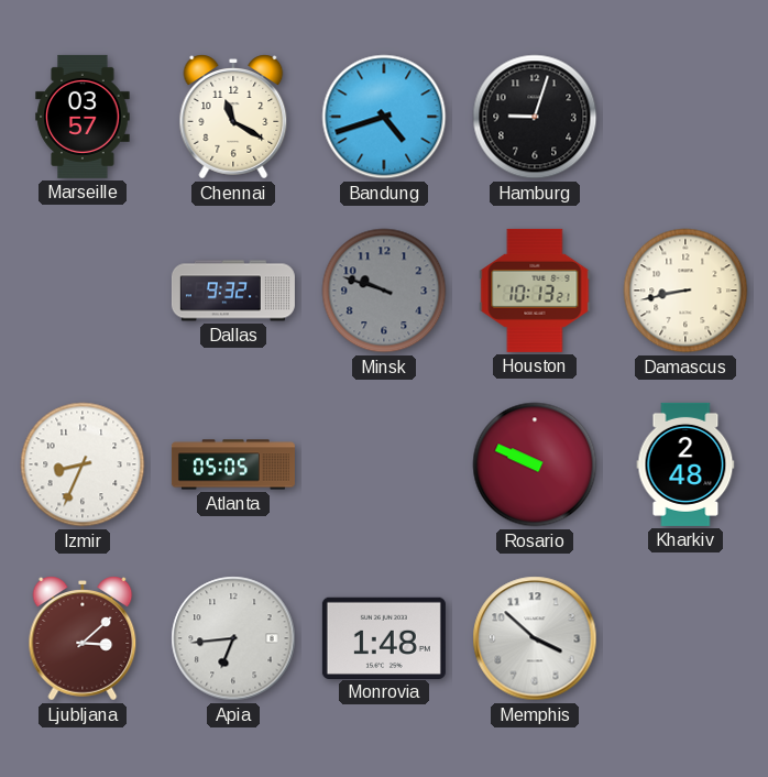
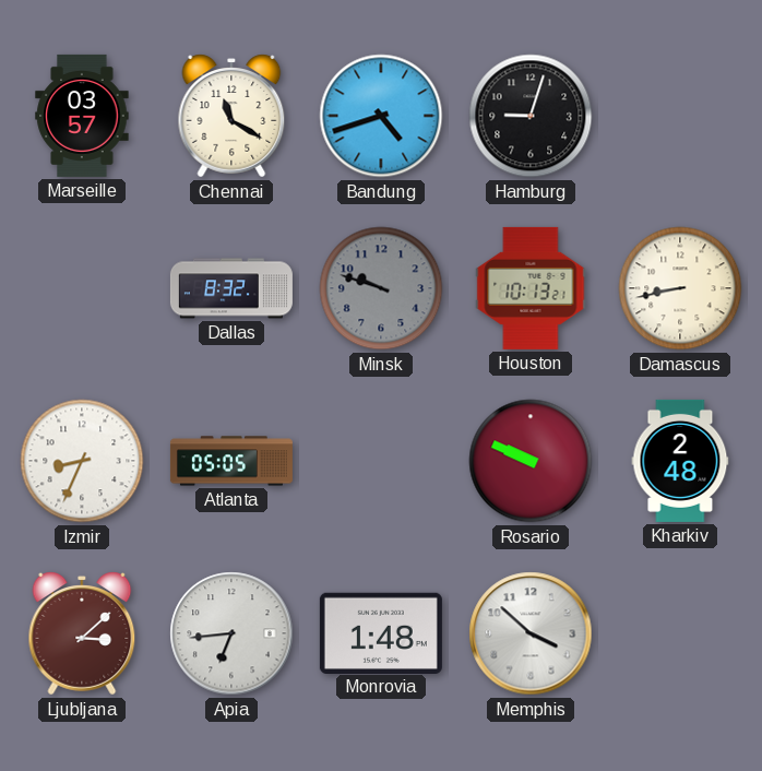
Dallas: 9:32 -> 8:32 (231, 288)
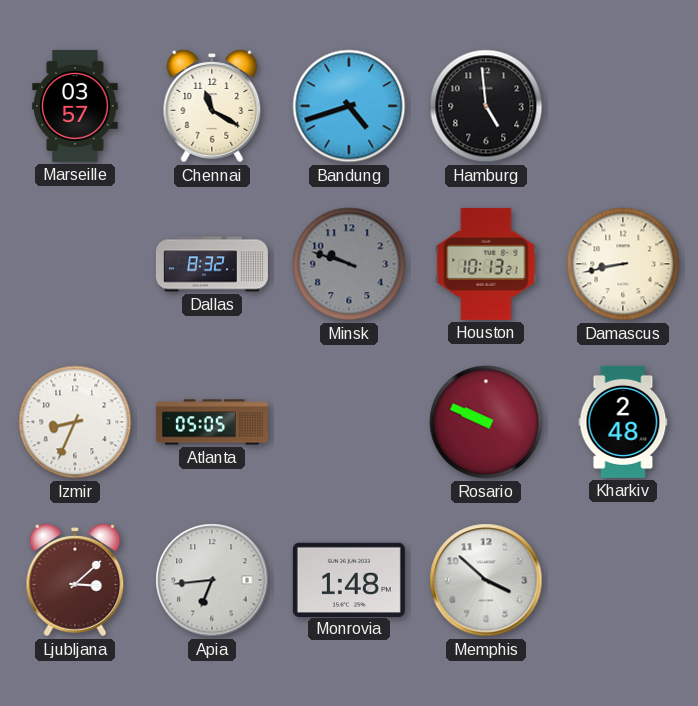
Hamburg: 9:03 -> 4:59 (486, 106)
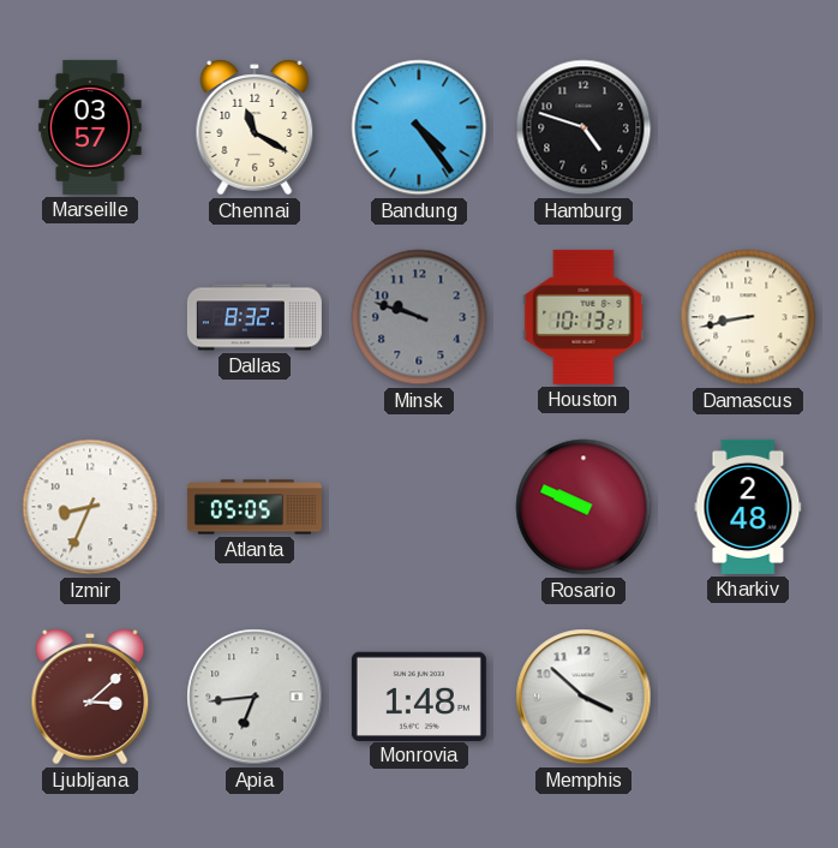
Bandung: 4:42 -> 4:24 (419, 127)
Hamburg: 4:59 -> 4:48 (583, 127)
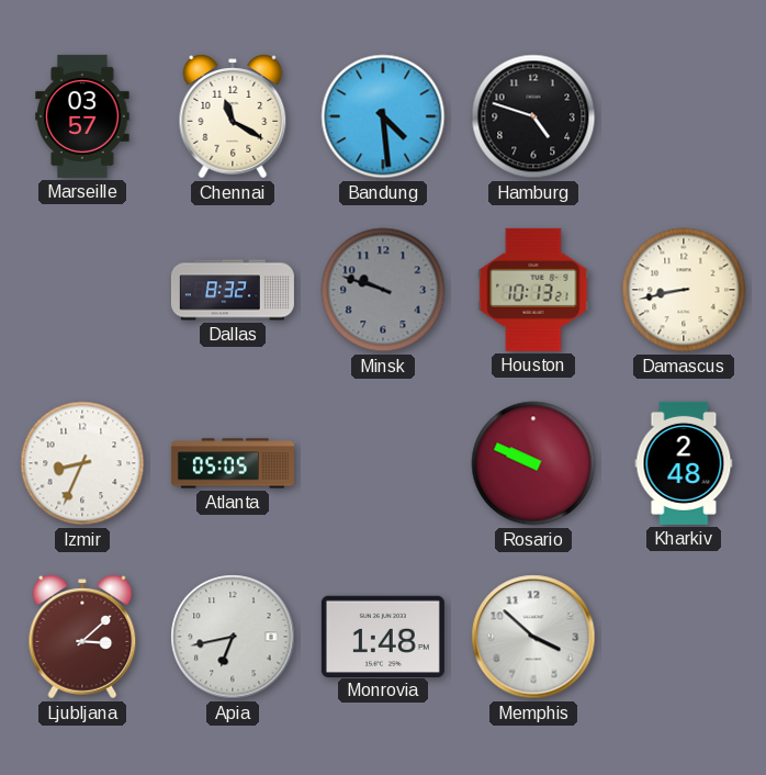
Bandung: 4:24 -> 4:29 (383, 116)
Apia: 6:44 -> 6:43 (233, 637)
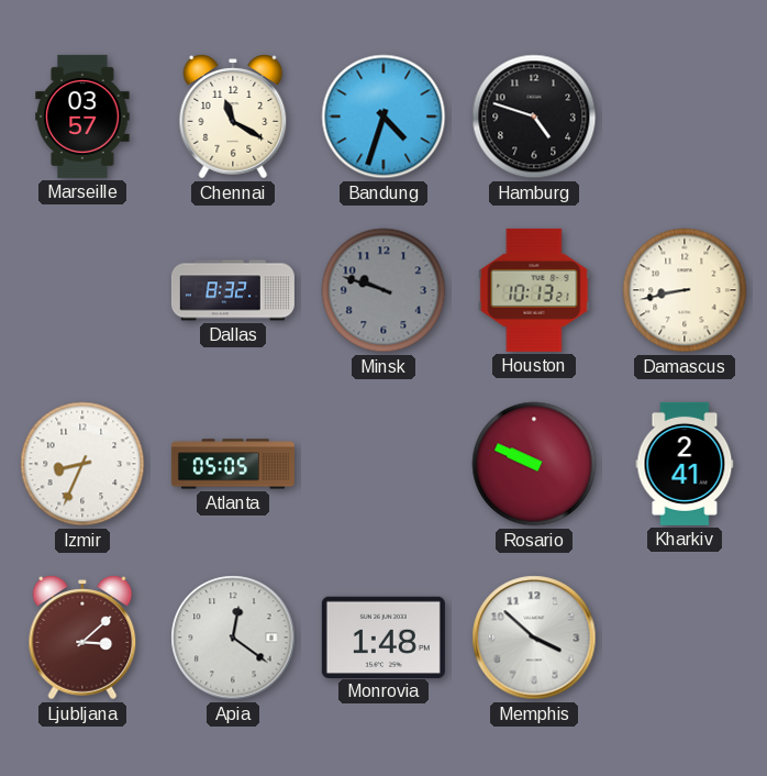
Bandung: 4:29 -> 4:33 (383, 117)
Kharkiv: 2:48 -> 2:41 (685, 464)
Apia: 6:43 -> 12:21 (233, 638)
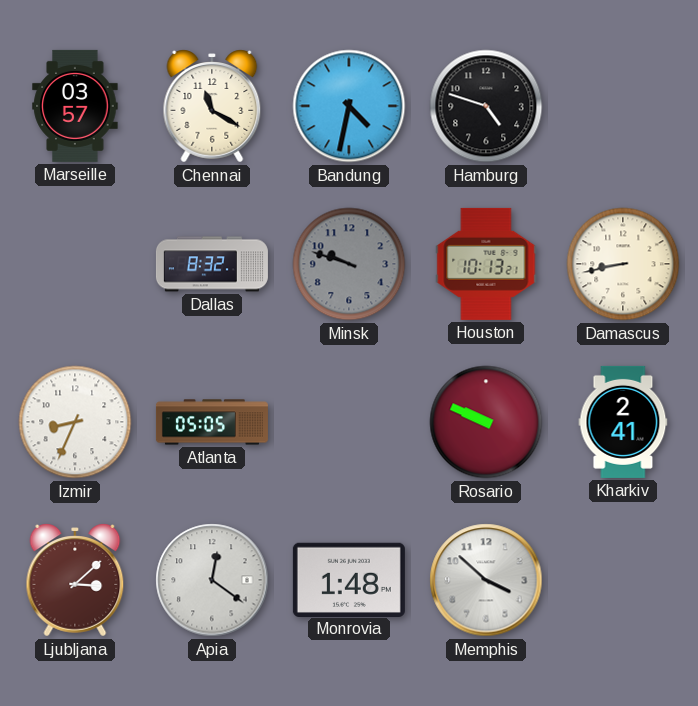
Bandung: 4:33 -> 4:32 (349, 106)
